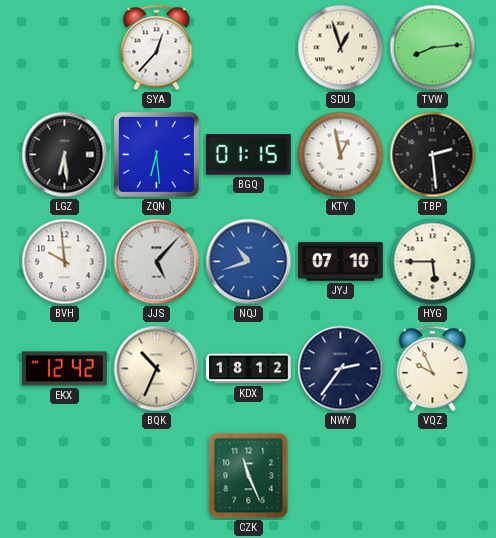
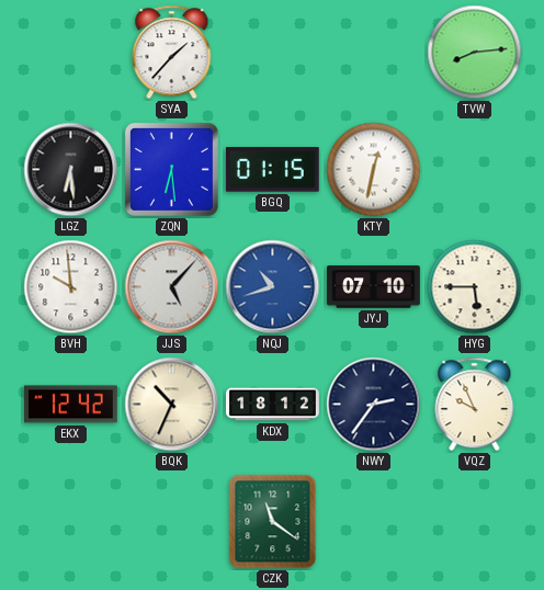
SYA: 12:37 -> 1:37 (172, 53)
SDU: 12:57 -> none (341, 48)
KTY: 12:58 -> 12:32 (374, 170)
TBP: 2:29 -> none (433, 155)
CZK: 11:26 -> 11:21 (273, 522)
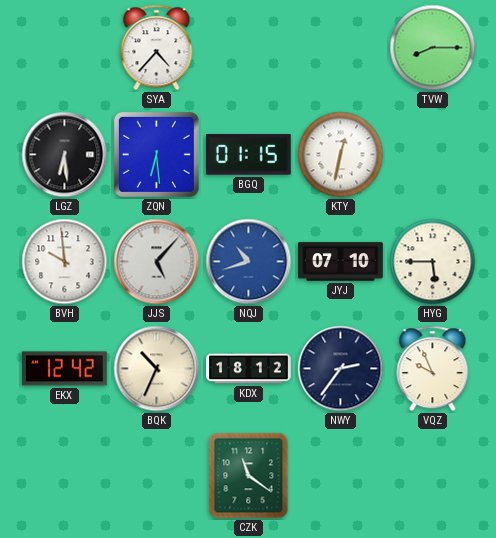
SYA: 1:37 -> 4:37 (157, 48)
TVW: 8:14 -> 8:15 (433, 48)
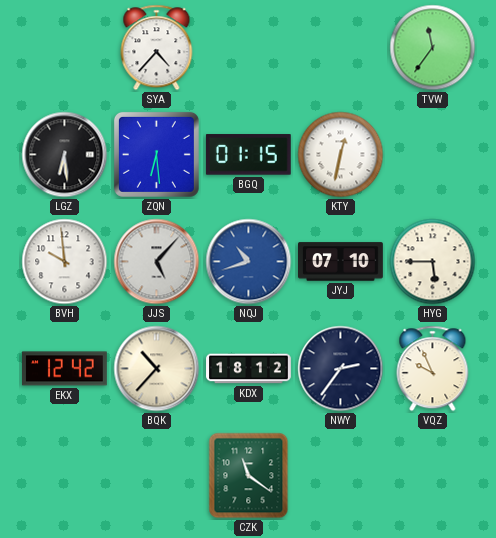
TVW: 8:15 -> 11:36 (433, 48)
BQK: 10:34 -> 10:37 (157, 369)
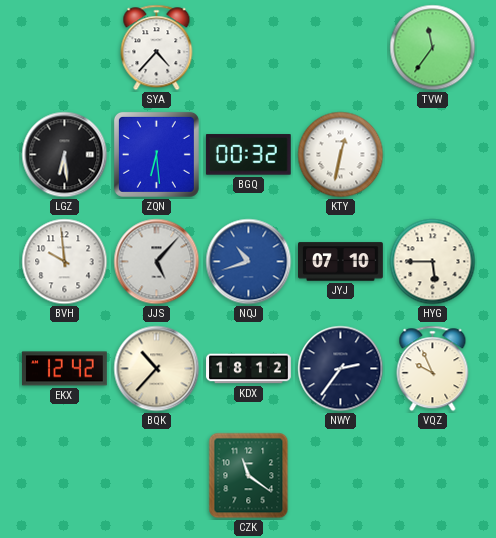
BGQ: 01:15 -> 00:32 (248, 155)
